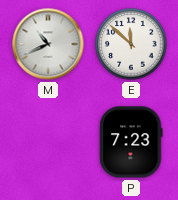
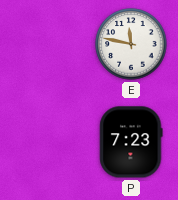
M: 10:41 -> none (48, 44)
E: 11:52 -> 11:47 (131, 44)
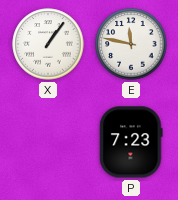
X: none -> 1:06 (48, 44)
